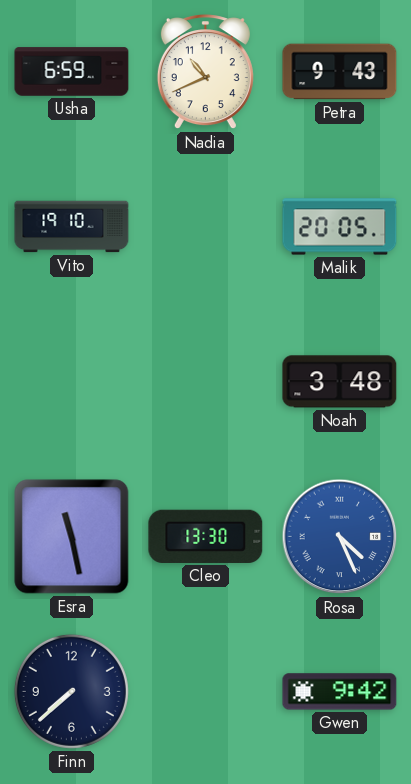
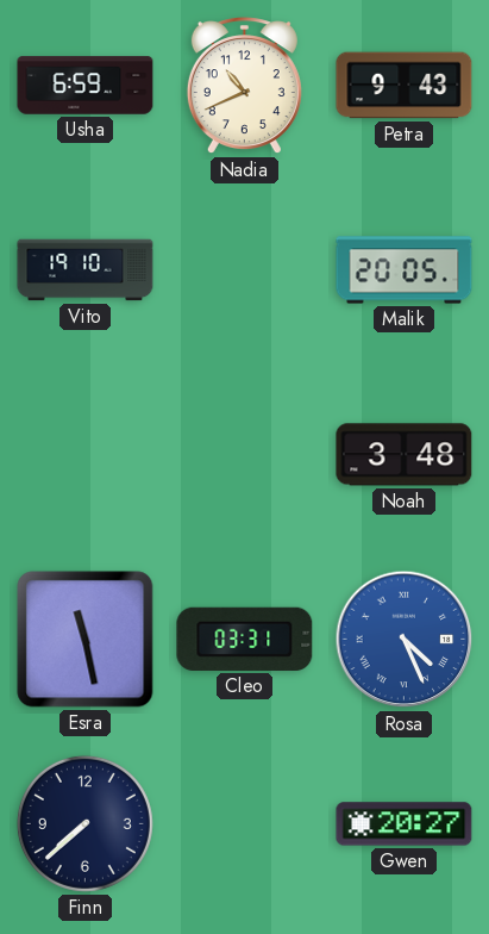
Cleo: 13:30 -> 03:31 (245, 639)
Gwen: 9:42 -> 20:27 (405, 824)
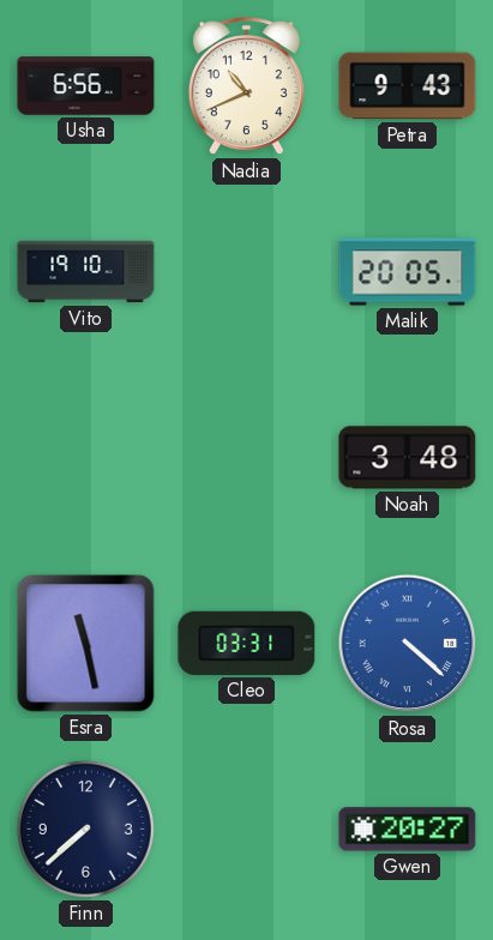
Usha: 6:59 -> 6:56 (86, 86)
Rosa: 4:26 -> 4:22 (408, 644)
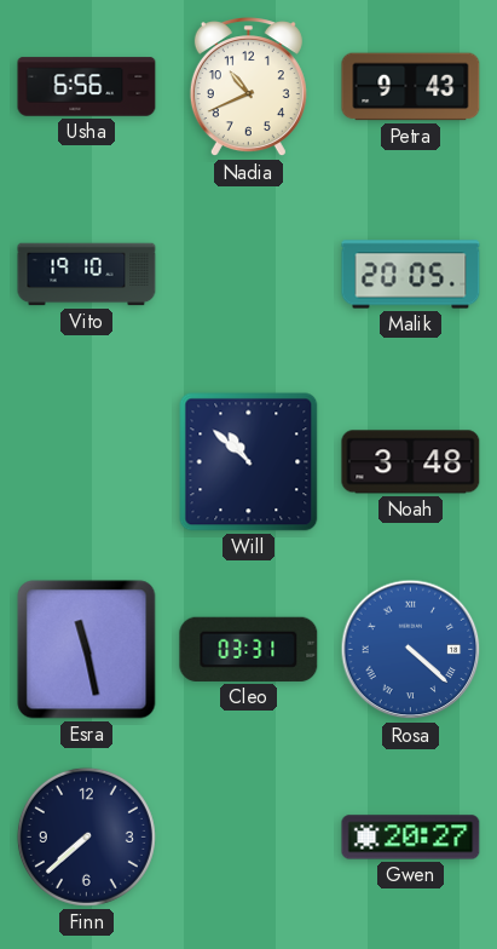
Will: none -> 10:52 (249, 462)
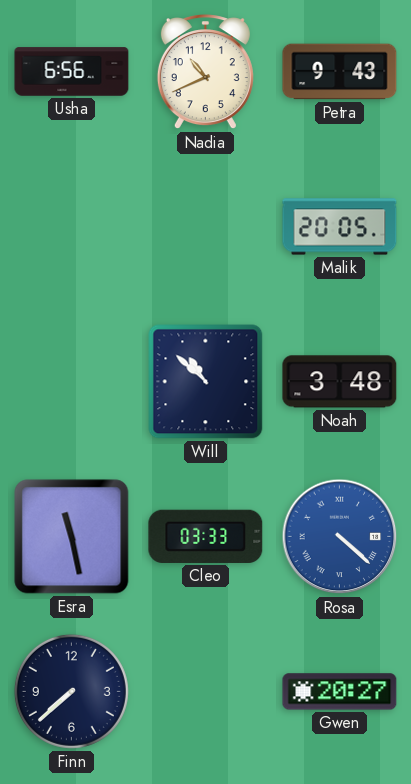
Vito: 19:10 -> none (87, 275)
Cleo: 03:31 -> 03:33 (206, 536)
